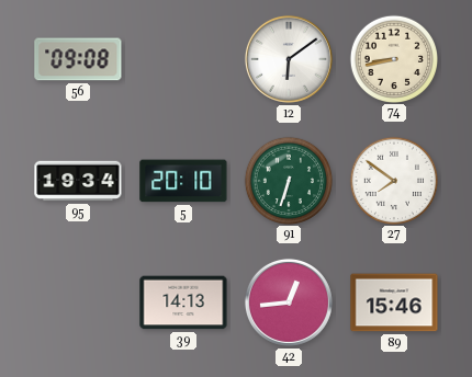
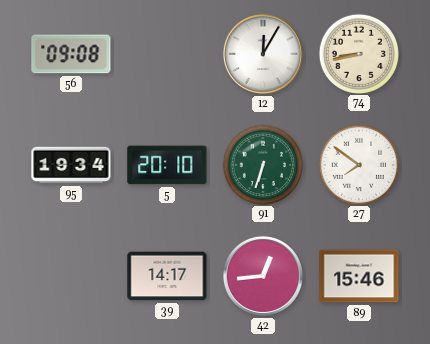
12: 6:09 -> 12:05 (263, 54)
39: 14:13 -> 14:17 (167, 276)
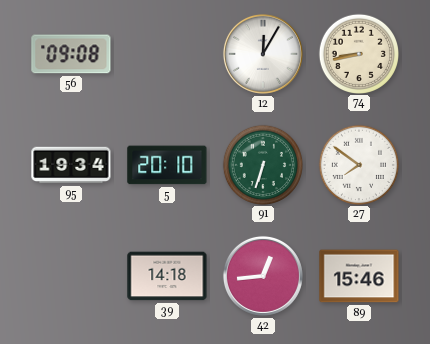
39: 14:17 -> 14:18 (167, 276)
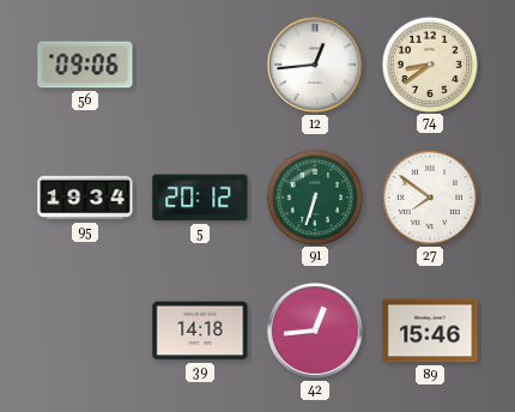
56: 09:08 -> 09:06 (85, 65)
12: 12:05 -> 12:44 (315, 65)
74: 8:43 -> 8:39 (429, 63)
5: 20:10 -> 20:12 (200, 198)
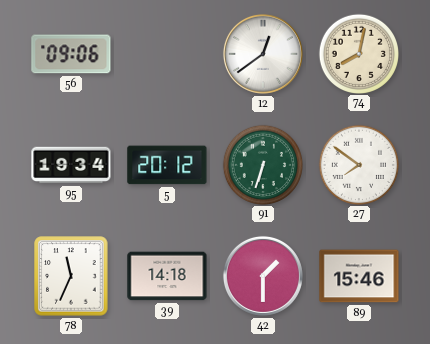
12: 12:44 -> 12:39 (263, 54)
74: 8:39 -> 8:02 (358, 53)
78: none -> 11:34 (71, 276)
42: 12:44 -> 1:30 (263, 276)
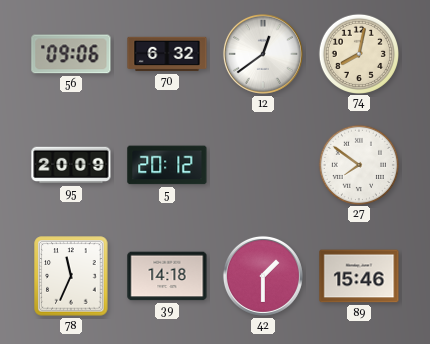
70: none -> 6:32 (167, 54)
95: 19:34 -> 20:09 (71, 165)
91: 6:33 -> none (262, 164)
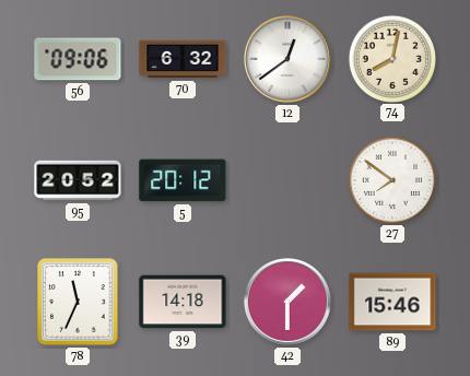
95: 20:09 -> 20:52 (78, 180)
